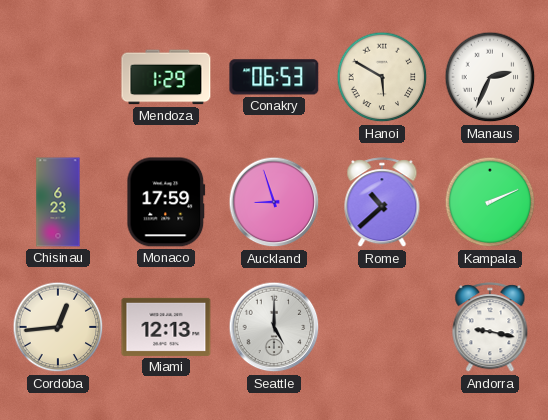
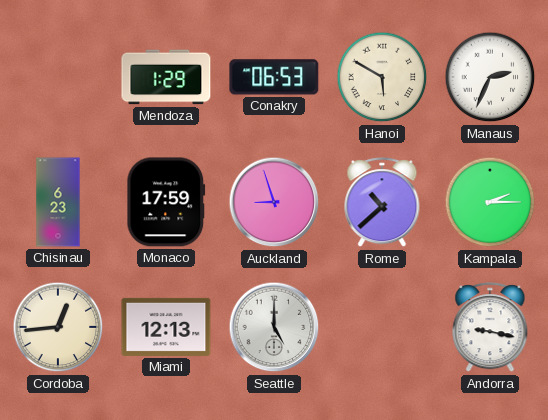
Kampala: 2:11 -> 2:15 (490, 202)
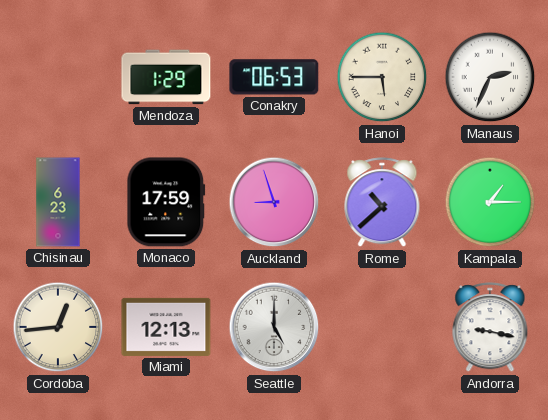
Hanoi: 5:50 -> 5:45 (382, 77)
Kampala: 2:15 -> 1:15 (490, 202)
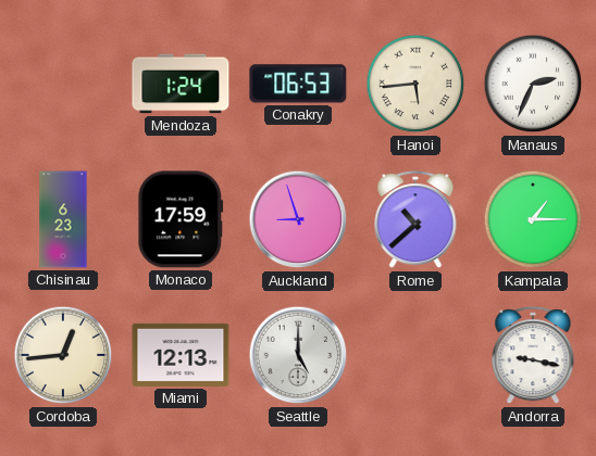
Mendoza: 1:29 -> 1:24 (181, 84)
Hanoi: 5:45 -> 5:44 (415, 84)
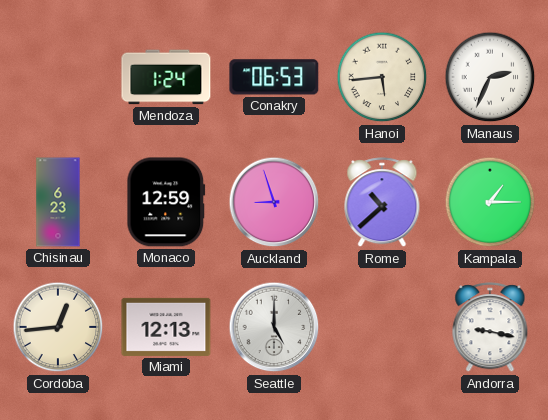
Monaco: 17:59 -> 12:59 (166, 202)
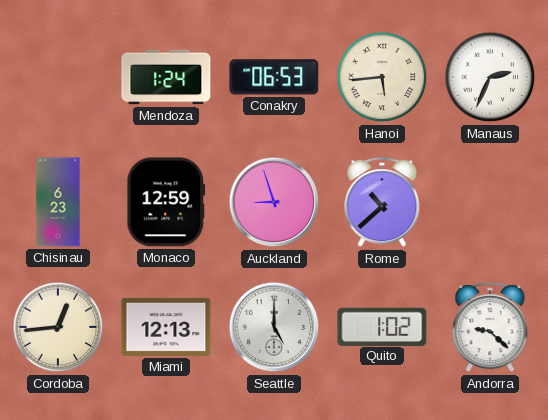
Kampala: 1:15 -> none (490, 202)
Quito: none -> 1:02 (382, 326)
Andorra: 9:17 -> 9:22 (490, 328)
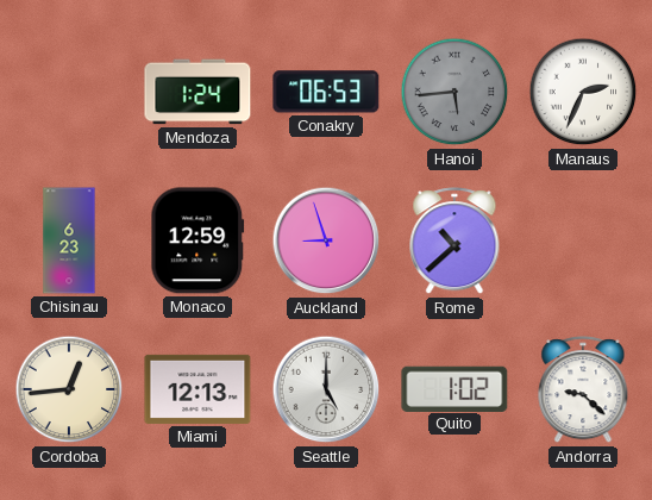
Hanoi dial: cream -> grey (454, 92)
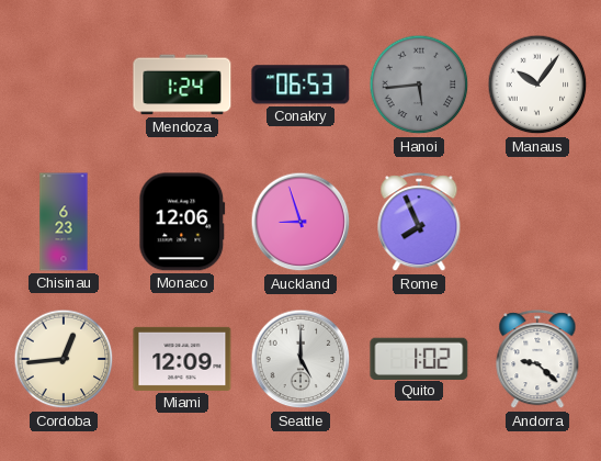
Manaus: 2:34 -> 10:06 (537, 85)
Monaco: 12:59 -> 12:06 (182, 222)
Rome: 10:38 -> 7:56 (419, 223)
Miami: 12:13 -> 12:09 (182, 359)
